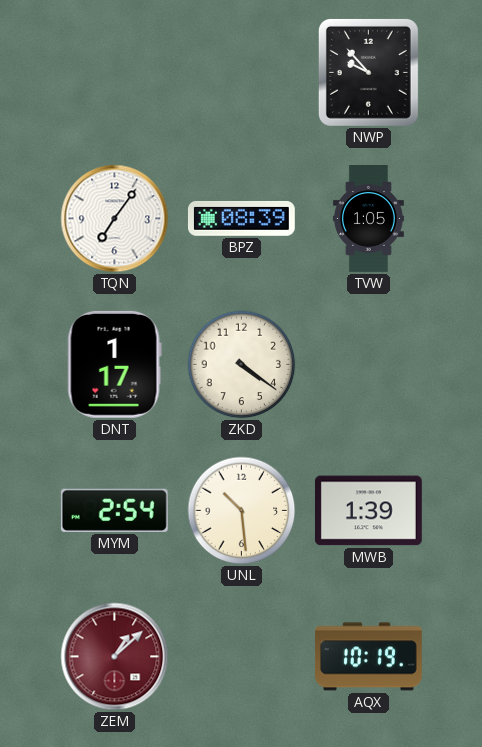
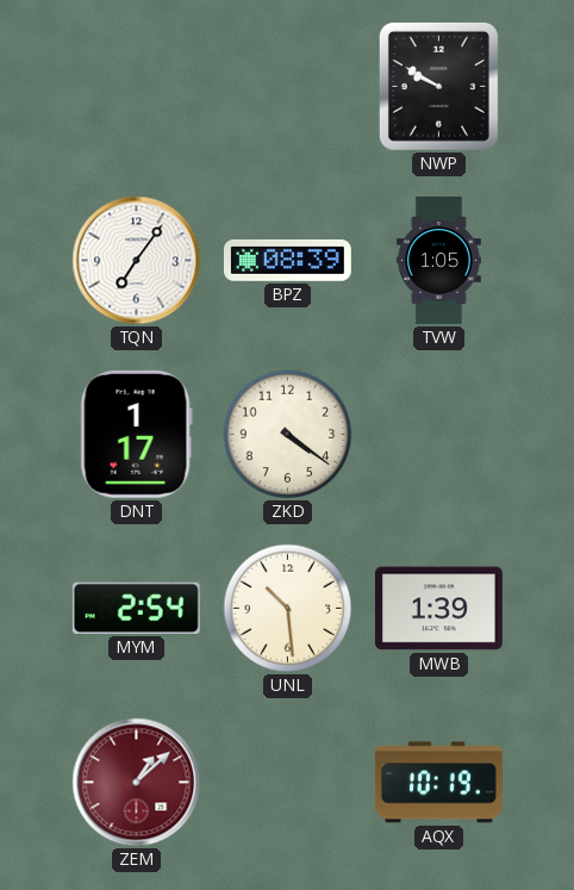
NWP: 9:53 -> 9:50 (438, 86)
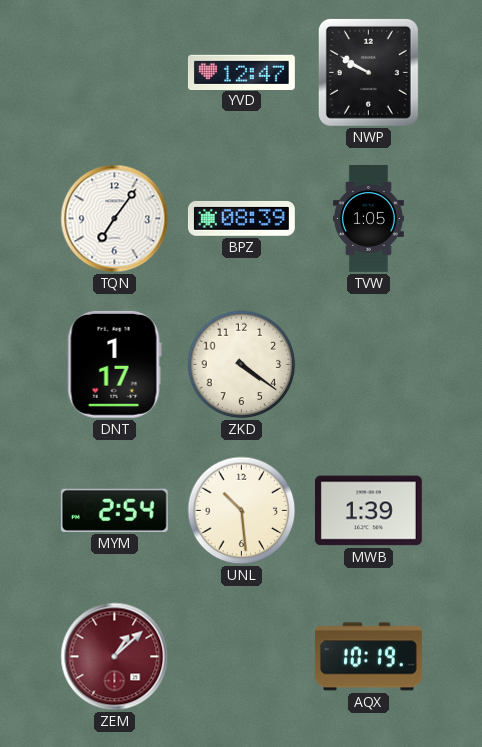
YVD: none -> 12:47 (241, 72)
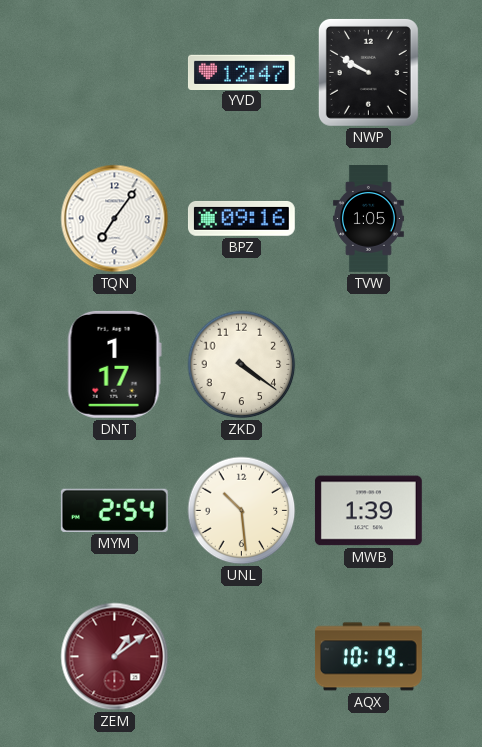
BPZ: 08:39 -> 09:16 (241, 218)
ZEM: 1:08 -> 1:09 (115, 657)
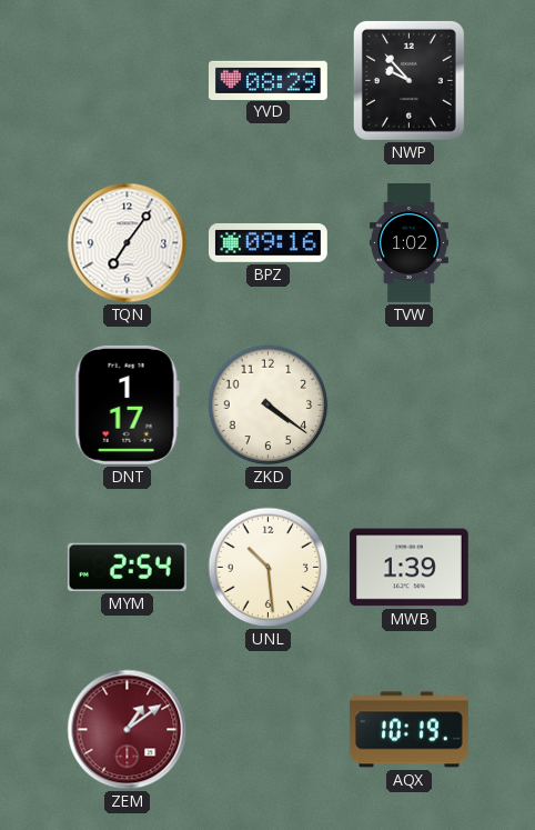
YVD: 12:47 -> 08:29 (267, 80)
NWP: 9:50 -> 9:53 (408, 80)
TVW: 1:05 -> 1:02 (408, 243)
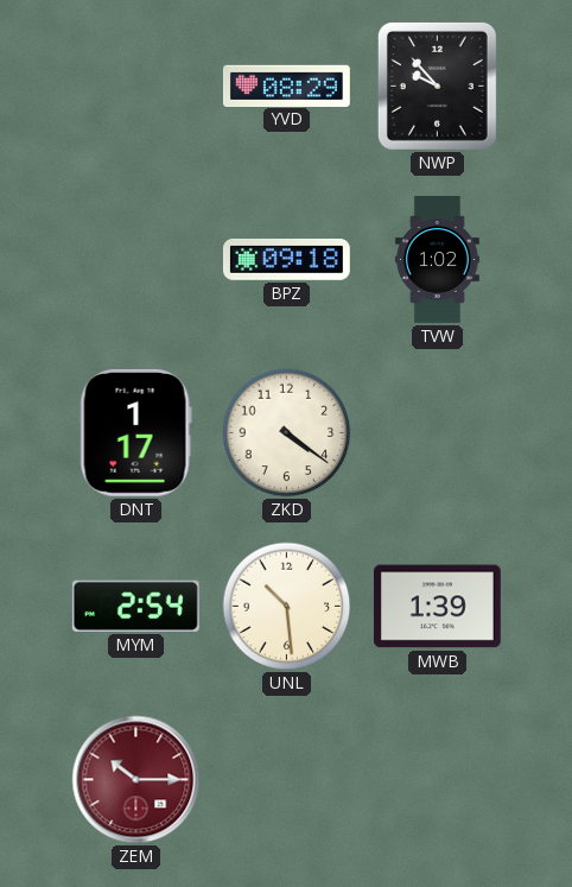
TQN: 7:06 -> none (128, 243)
BPZ: 09:16 -> 09:18 (286, 259)
ZEM: 1:09 -> 10:15 (136, 780)
AQX: 10:19 -> none (408, 730)
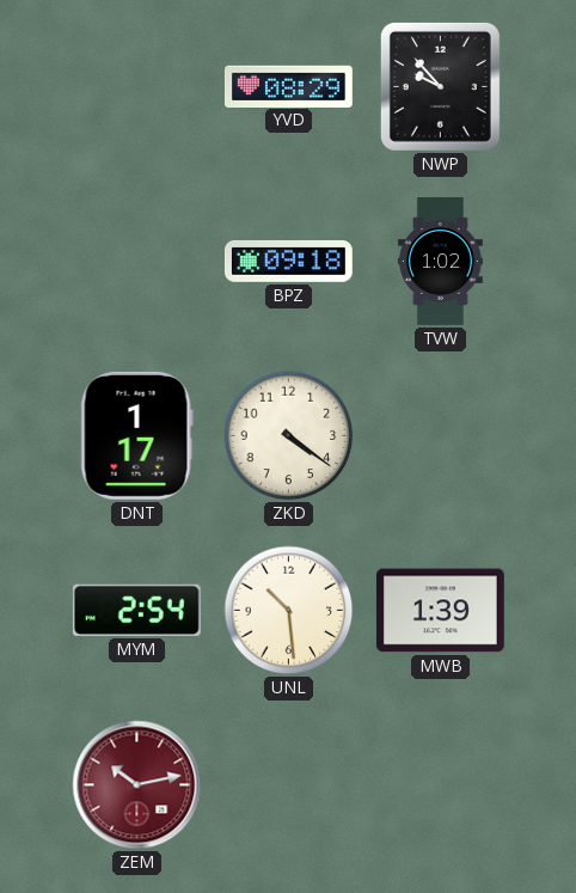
ZEM: 10:15 -> 10:13 (137, 785)
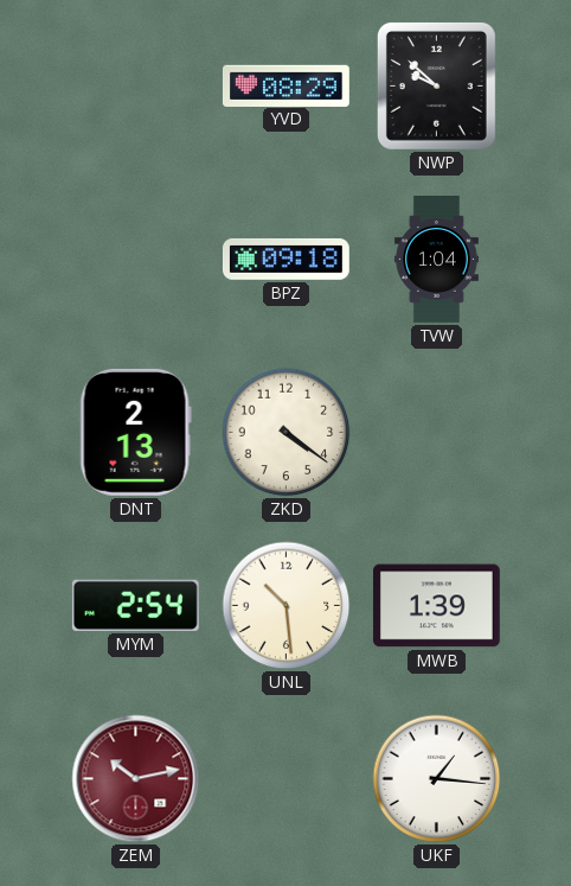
NWP: 9:53 -> 9:52 (436, 85)
TVW: 1:02 -> 1:04 (436, 260)
DNT: 1:17 -> 2:13 (135, 432)
UKF: none -> 1:16 (437, 779)
